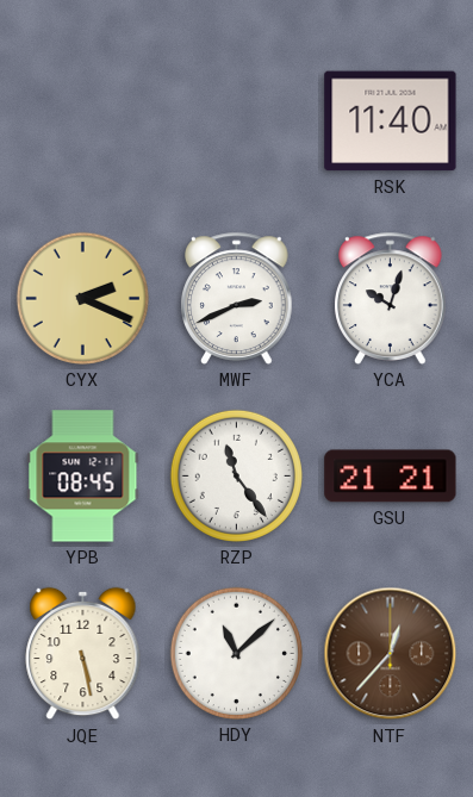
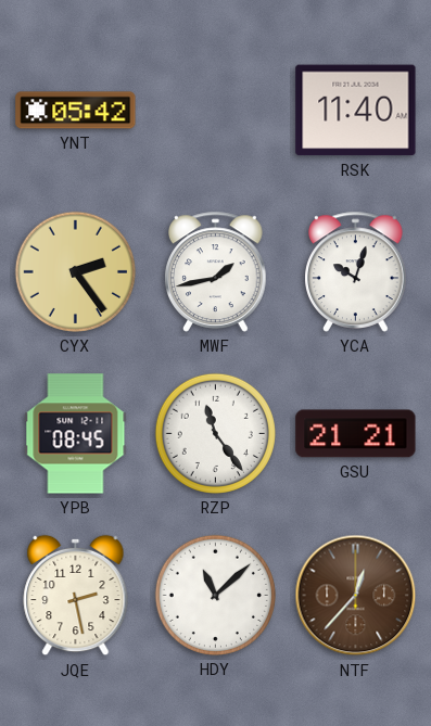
YNT: none -> 05:42 (76, 111)
CYX: 2:19 -> 2:24 (75, 271)
MWF: 2:41 -> 1:43 (216, 271)
JQE: 5:28 -> 2:28 (76, 596)
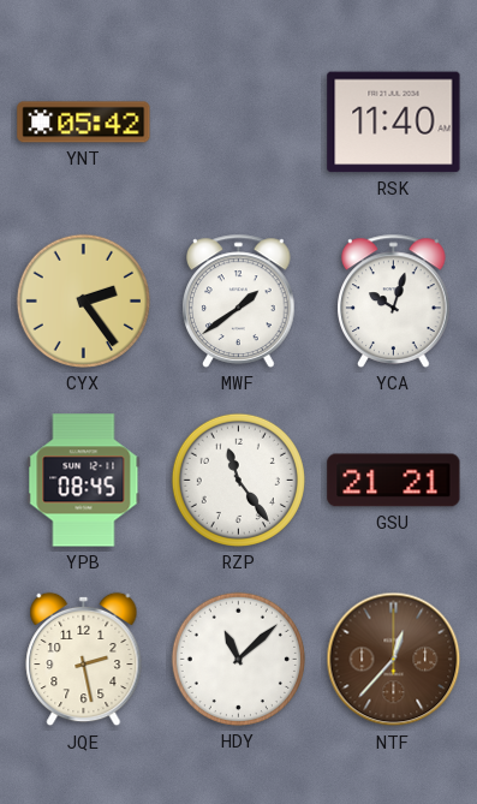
MWF: 1:43 -> 1:39 (239, 300)
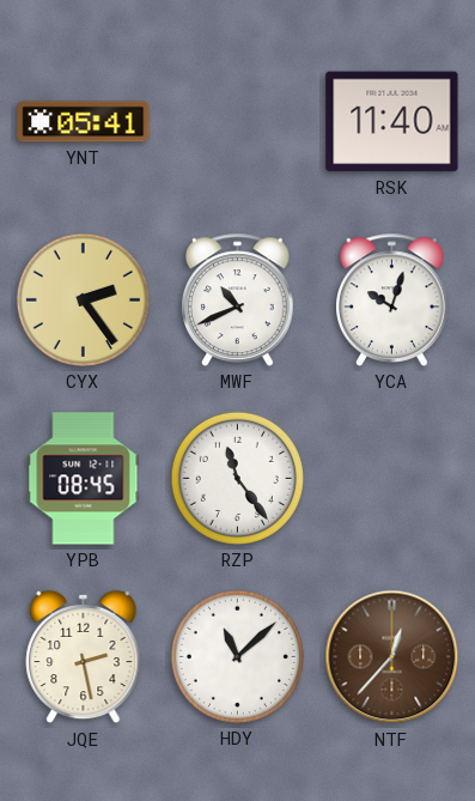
YNT: 05:42 -> 05:41 (84, 122)
MWF: 1:39 -> 10:41 (238, 299)
GSU: 21:21 -> none (394, 481)
